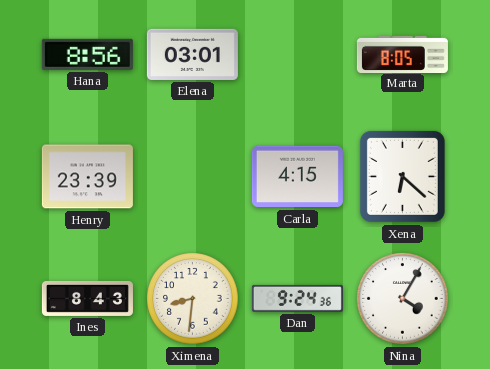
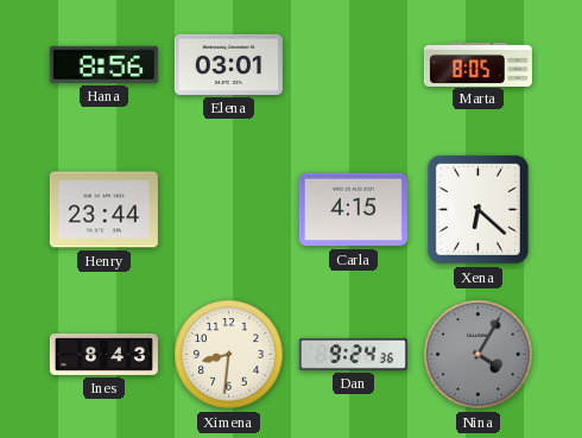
Henry: 23:39 -> 23:44 (103, 210)
Nina dial: white -> grey (479, 355)
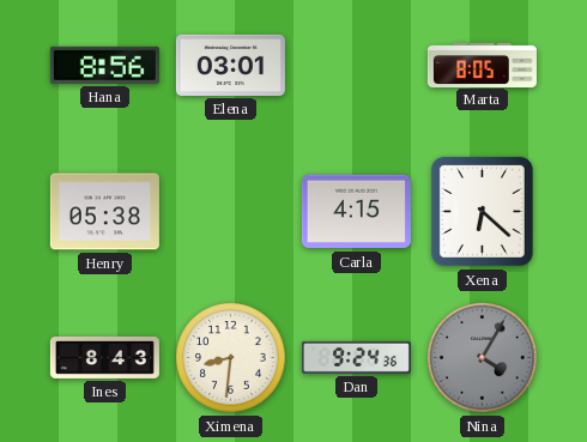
Henry: 23:44 -> 05:38 (104, 212)
